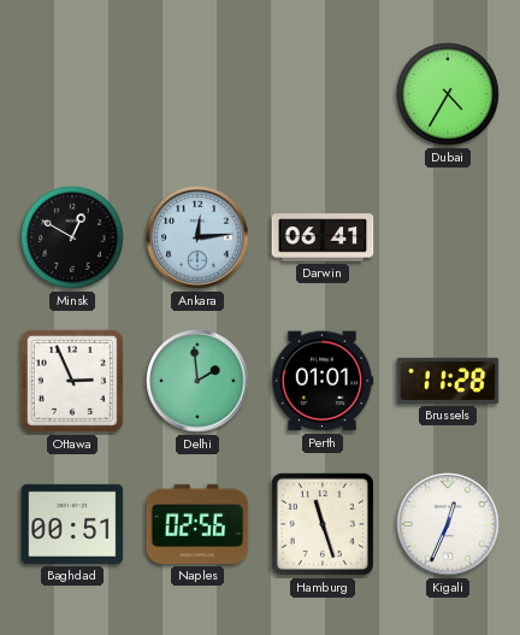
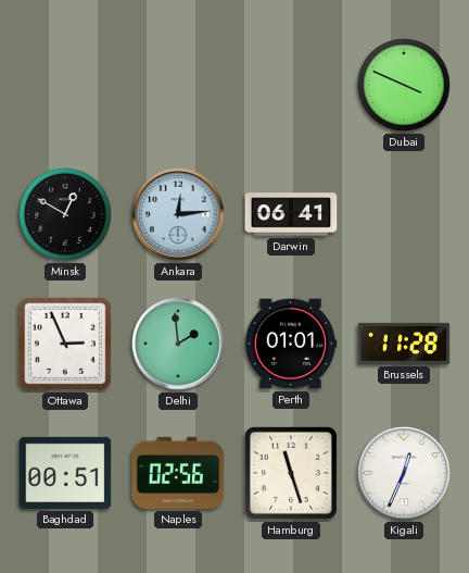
Dubai: 4:35 -> 3:49 (404, 85)
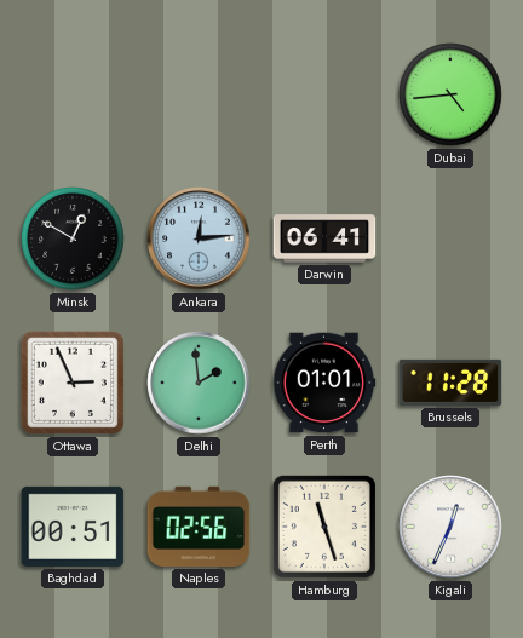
Dubai: 3:49 -> 4:44 (450, 94)
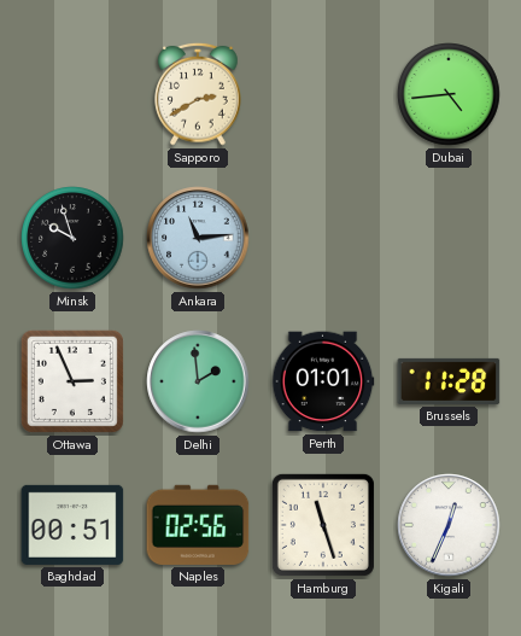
Sapporo: none -> 2:40 (198, 94)
Minsk: 12:50 -> 9:57 (72, 238)
Ankara: 12:14 -> 11:14 (198, 238)
Darwin: 06:41 -> none (324, 238)
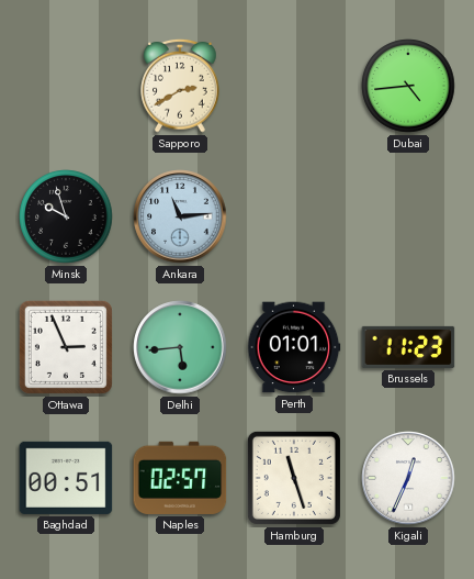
Delhi: 1:59 -> 5:44 (180, 347)
Brussels: 11:28 -> 11:23 (408, 347)
Naples: 02:56 -> 02:57 (180, 478)
